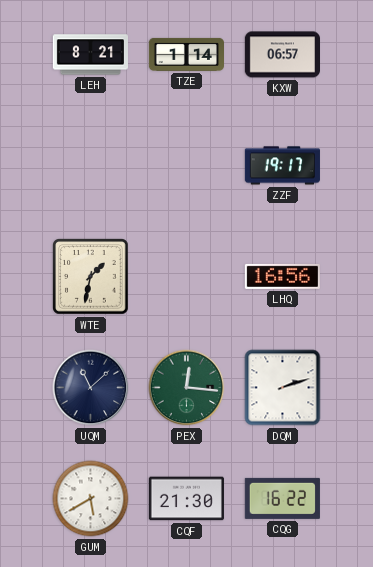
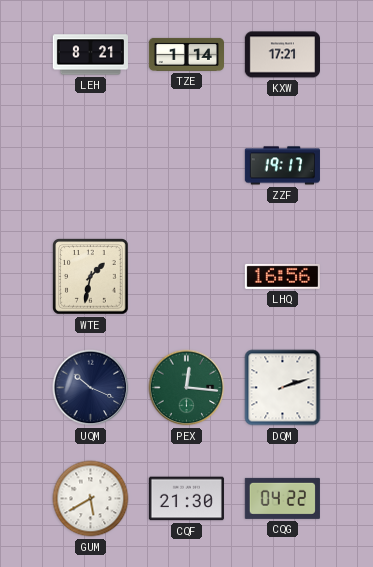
KXW: 06:57 -> 17:21 (282, 55)
UQM: 11:08 -> 10:19 (91, 388)
CQG: 16:22 -> 04:22 (282, 498)
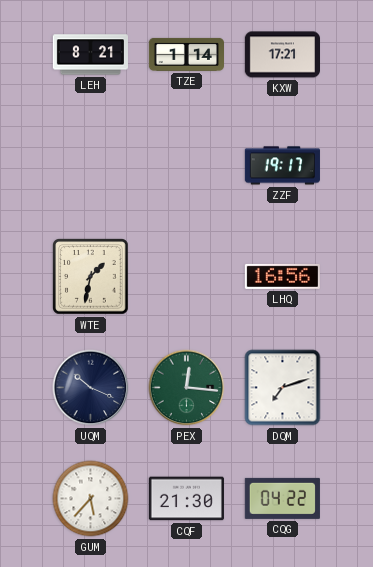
DQM: 2:12 -> 7:12 (283, 388)
GUM: 5:40 -> 5:37 (91, 499)
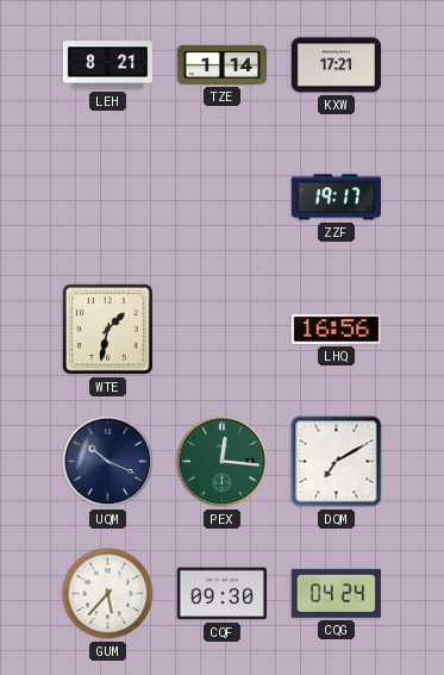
DQM: 7:12 -> 7:10 (337, 462)
CQF: 21:30 -> 09:30 (221, 594)
CQG: 04:22 -> 04:24 (336, 593)
